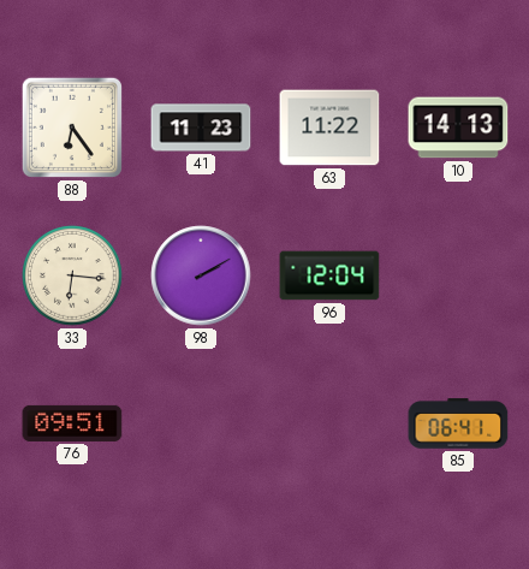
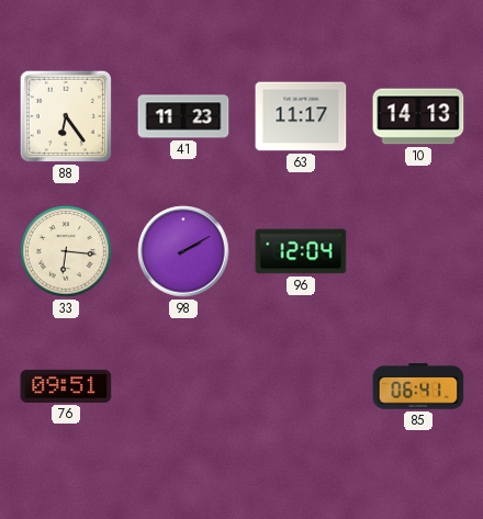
63: 11:22 -> 11:17 (301, 116)
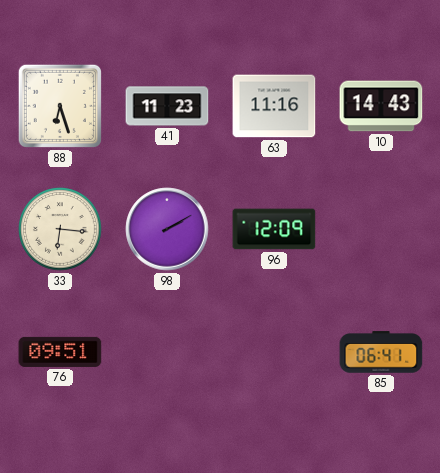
88: 6:24 -> 6:27 (60, 106)
63: 11:17 -> 11:16 (274, 106)
10: 14:13 -> 14:43 (381, 106)
96: 12:04 -> 12:09 (274, 229)
